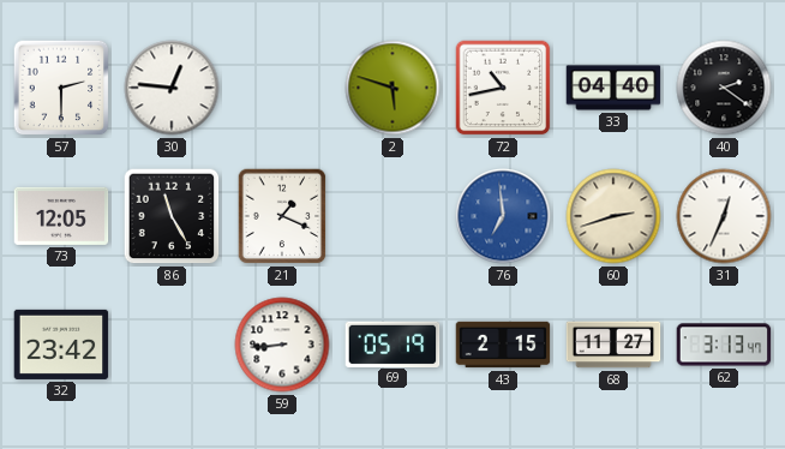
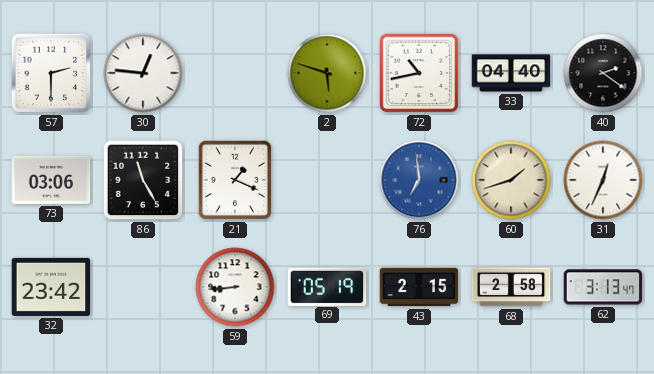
73: 12:05 -> 03:06 (51, 180)
60: 2:42 -> 1:42 (511, 180)
68: 11:27 -> 2:58 (511, 287)
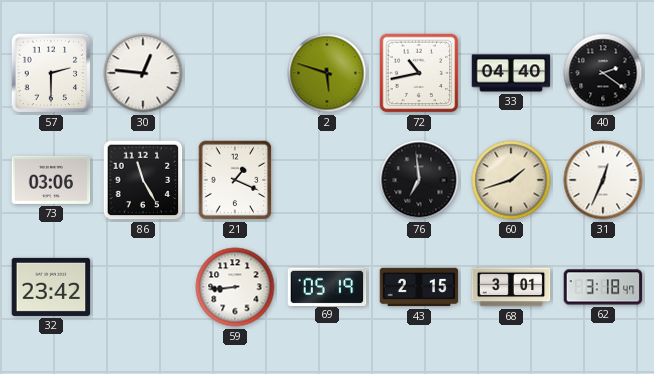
76 dial: blue -> black (419, 180)
68: 2:58 -> 3:01 (511, 287)
62: 3:13 -> 3:18 (603, 287)
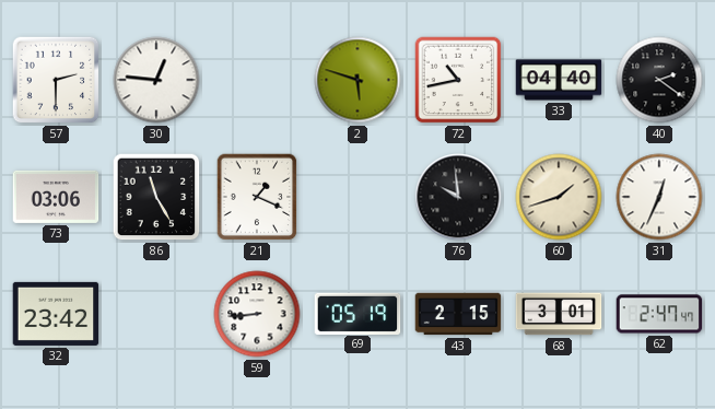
76: 6:59 -> 9:59 (458, 197)
62: 3:18 -> 2:47 (659, 314)
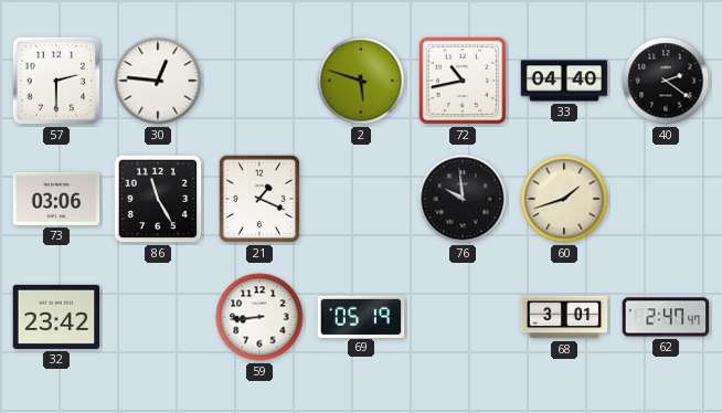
31: 12:34 -> none (659, 197)
43: 2:15 -> none (458, 314)
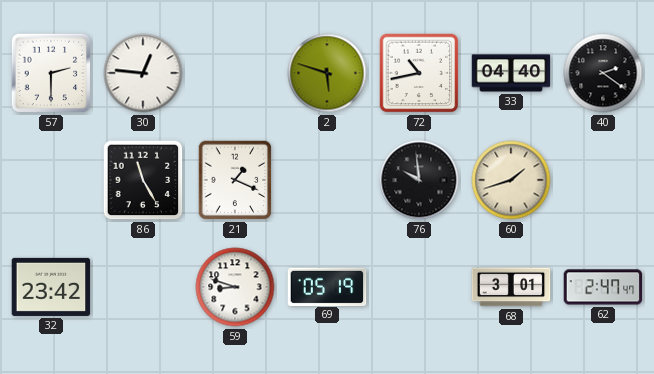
73: 03:06 -> none (56, 199)
59: 8:44 -> 8:48 (235, 287)
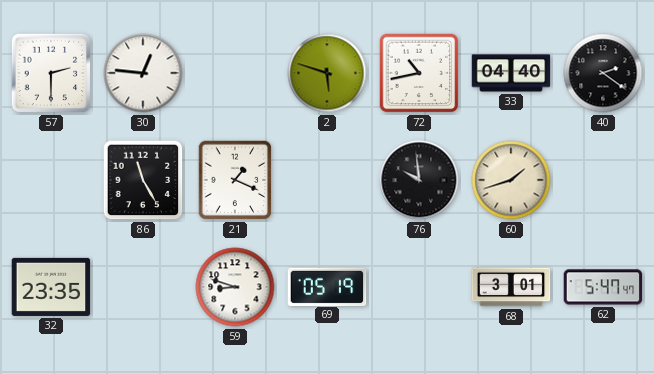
32: 23:42 -> 23:35 (51, 287)
62: 2:47 -> 5:47 (603, 287)
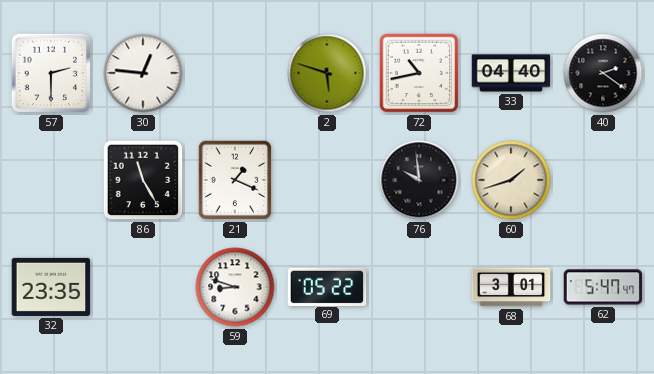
69: 05:19 -> 05:22 (327, 286)
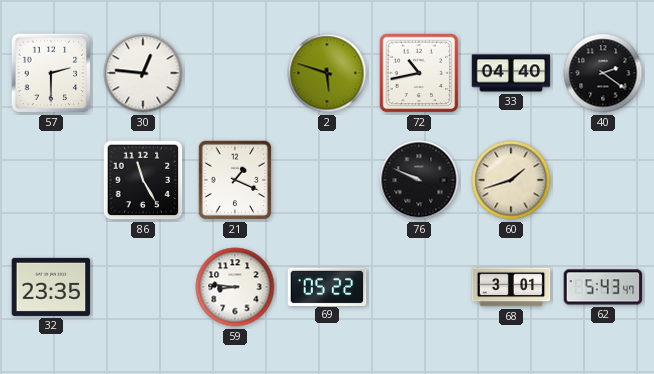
76: 9:59 -> 9:49 (419, 180)
59: 8:48 -> 8:46 (235, 287)
62: 5:47 -> 5:43 (603, 287)
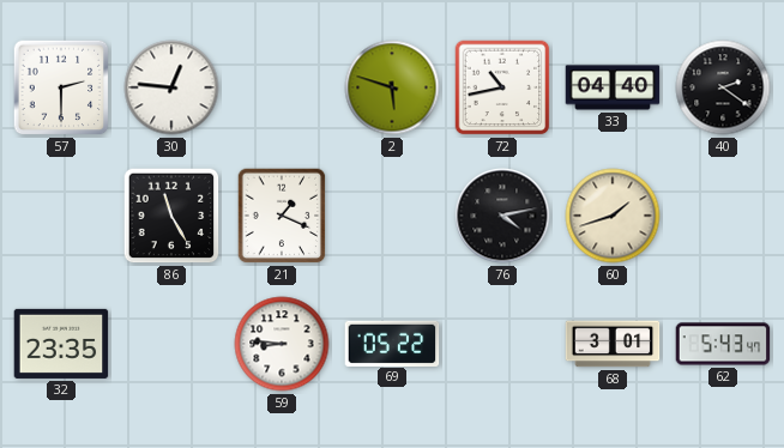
76: 9:49 -> 4:13 (502, 216)
